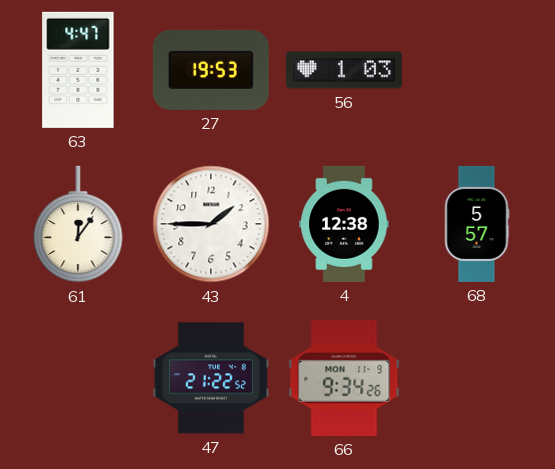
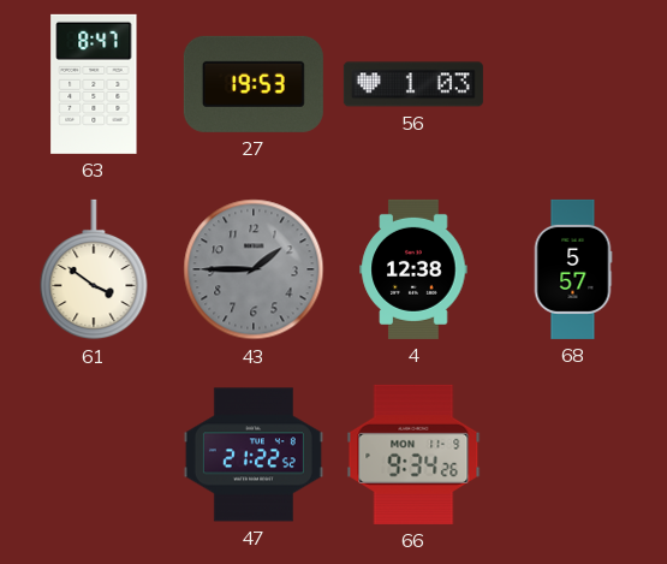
63: 4:47 -> 8:47 (94, 84)
61: 12:06 -> 3:51 (94, 269)
43 dial: white -> grey (254, 269)
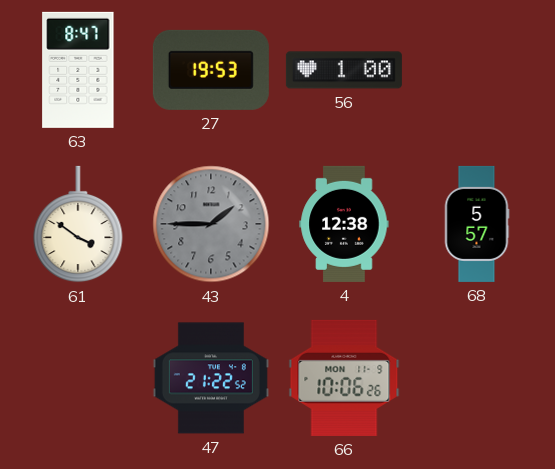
56: 1:03 -> 1:00 (344, 70)
66: 9:34 -> 10:06 (344, 378)
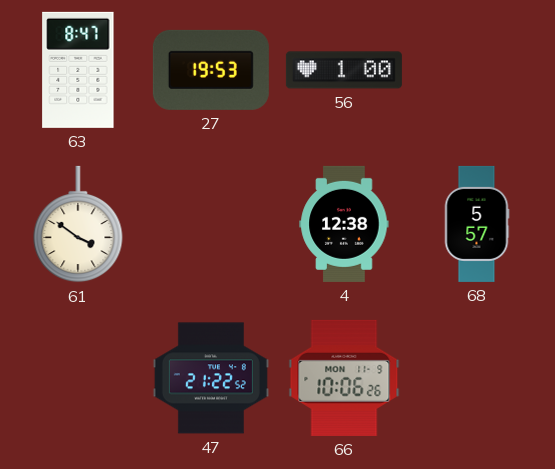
43: 1:45 -> none (211, 224)
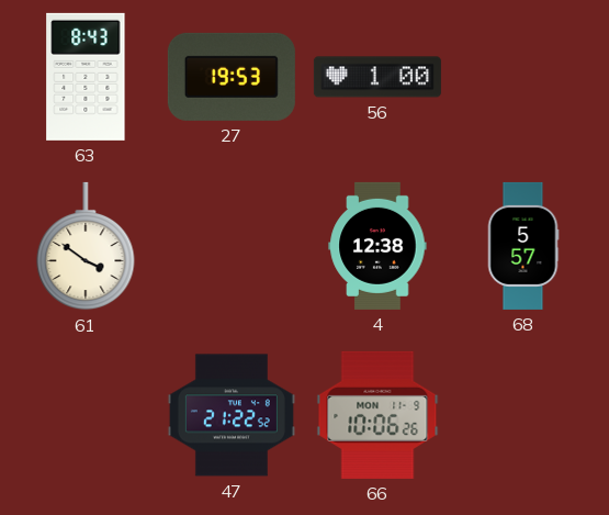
63: 8:47 -> 8:43 (86, 77)
